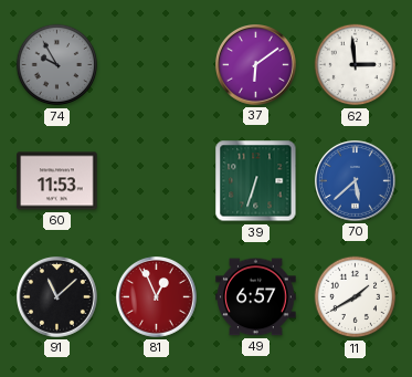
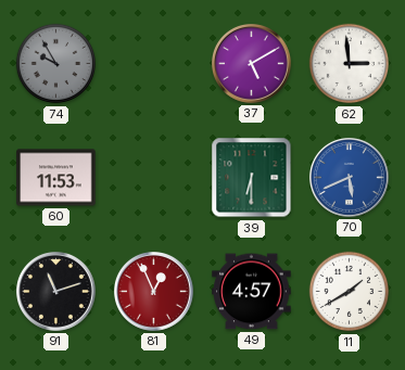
37: 6:09 -> 5:10 (252, 64)
39: 6:33 -> 6:30 (252, 178)
70: 5:38 -> 5:41 (350, 178)
91: 11:08 -> 11:12 (56, 292)
49: 6:57 -> 4:57 (252, 292)
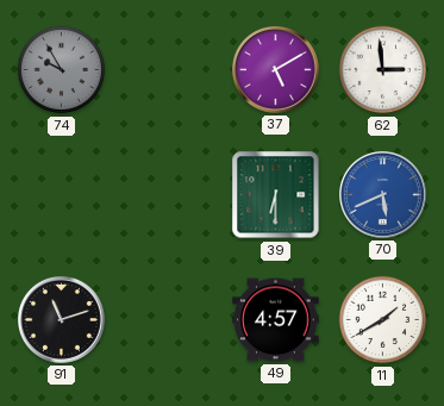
60: 11:53 -> none (56, 178)
81: 12:56 -> none (154, 292)
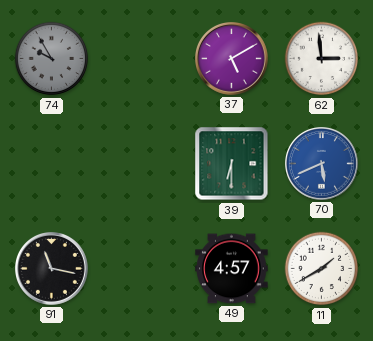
91: 11:12 -> 11:17 (52, 269)
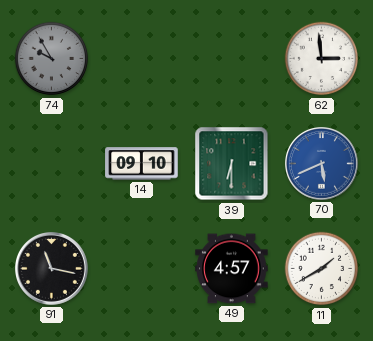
37: 5:10 -> none (232, 59)
14: none -> 09:10 (142, 164)
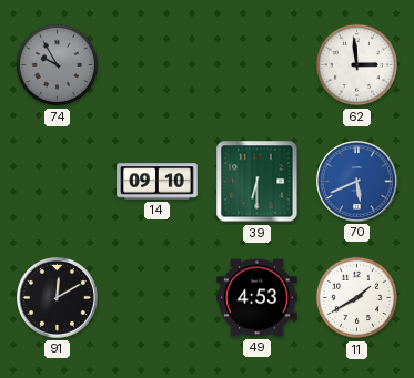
91: 11:17 -> 12:10 (58, 298)
49: 4:57 -> 4:53 (258, 298)
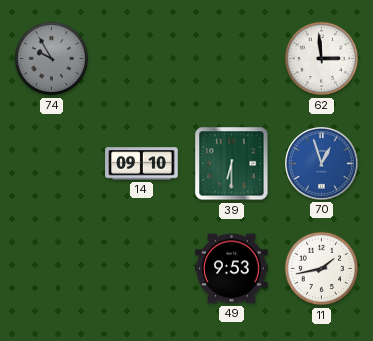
70: 5:41 -> 12:57 (322, 164)
91: 12:10 -> none (58, 298)
49: 4:53 -> 9:53 (232, 269)
11: 1:40 -> 1:43 (322, 269)
